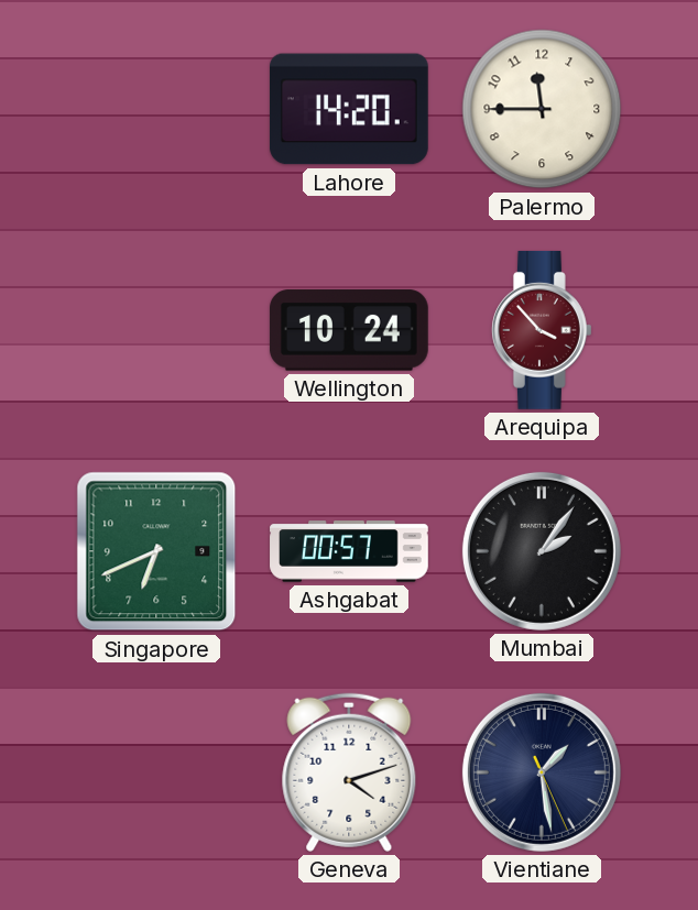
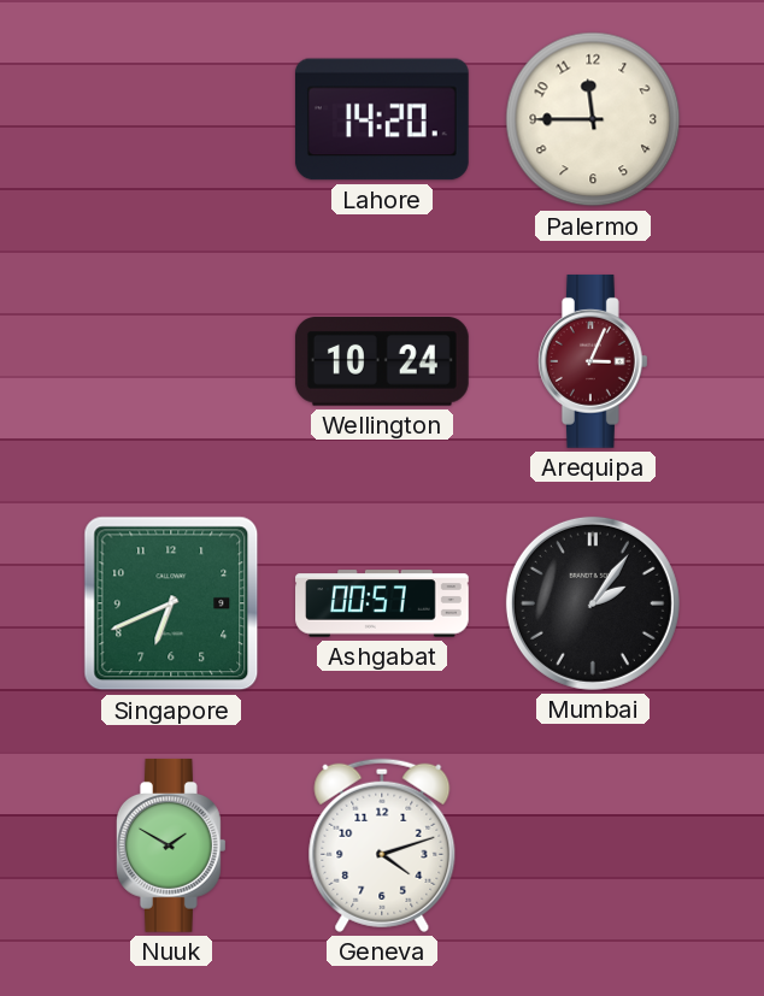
Arequipa: 3:53 -> 3:04 (593, 361)
Nuuk: none -> 1:50 (171, 845)
Vientiane: 1:28 -> none (542, 772)
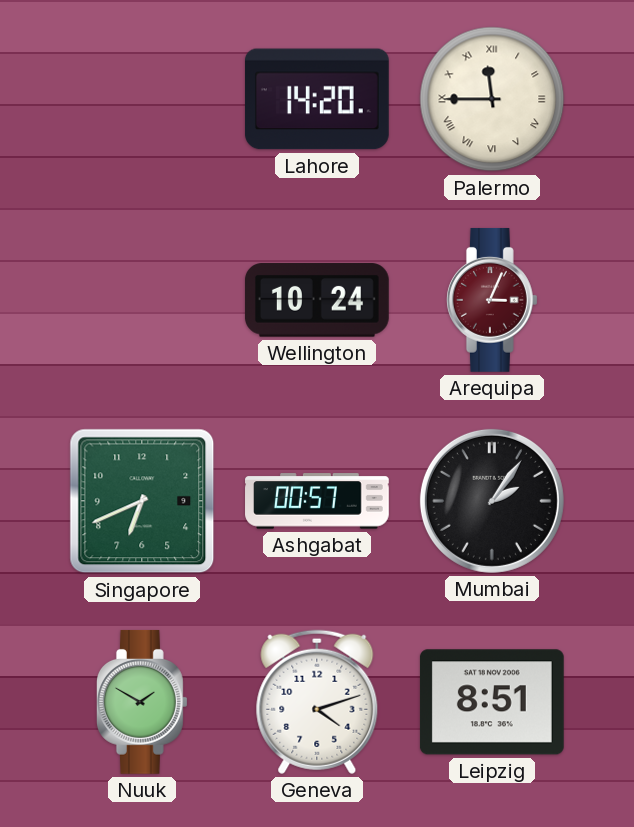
Palermo numerals: Arabic -> Roman (492, 99)
Leipzig: none -> 8:51 (492, 702)
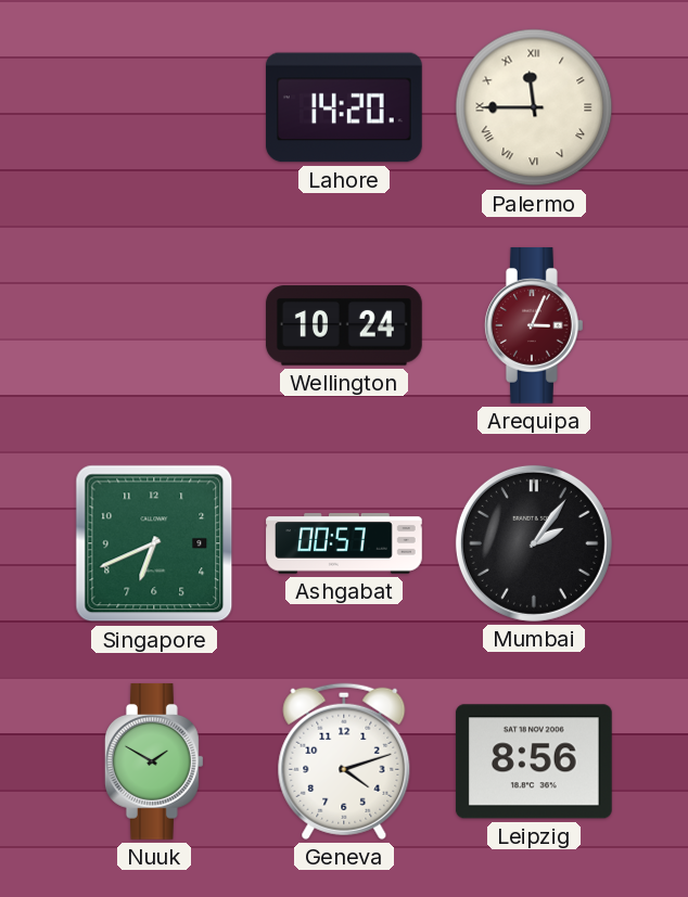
Leipzig: 8:51 -> 8:56 (534, 761)
